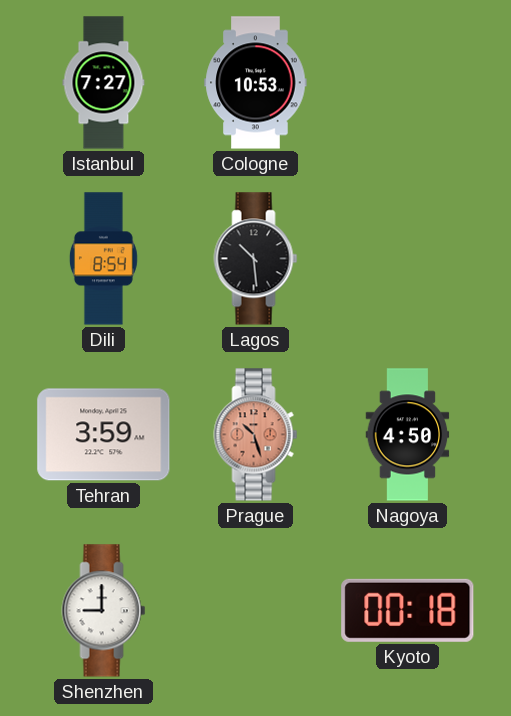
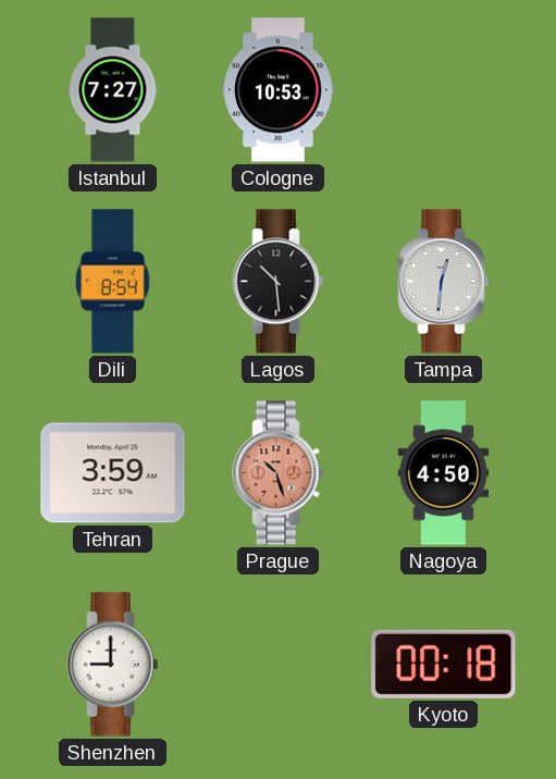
Tampa: none -> 12:31 (444, 282)
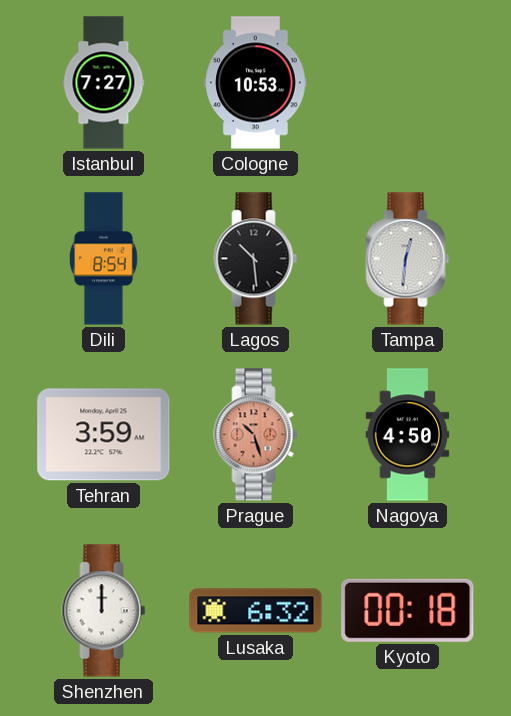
Shenzhen: 9:00 -> 12:00 (104, 611)
Lusaka: none -> 6:32 (256, 611)
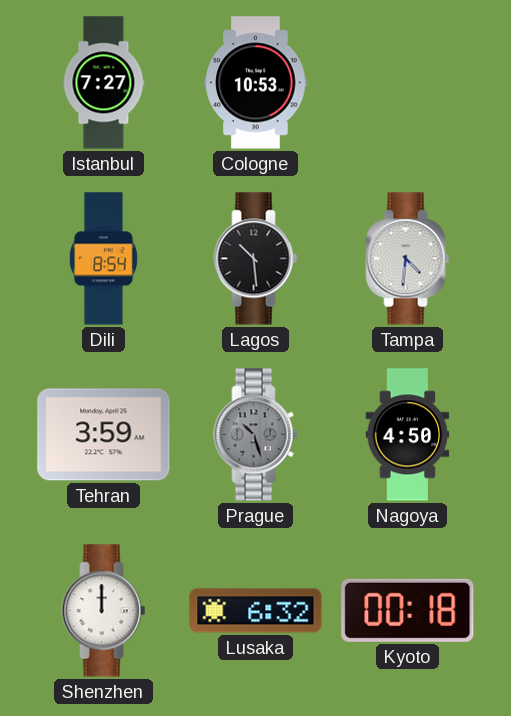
Tampa: 12:31 -> 4:31 (408, 259)
Prague dial: salmon -> grey (256, 435)
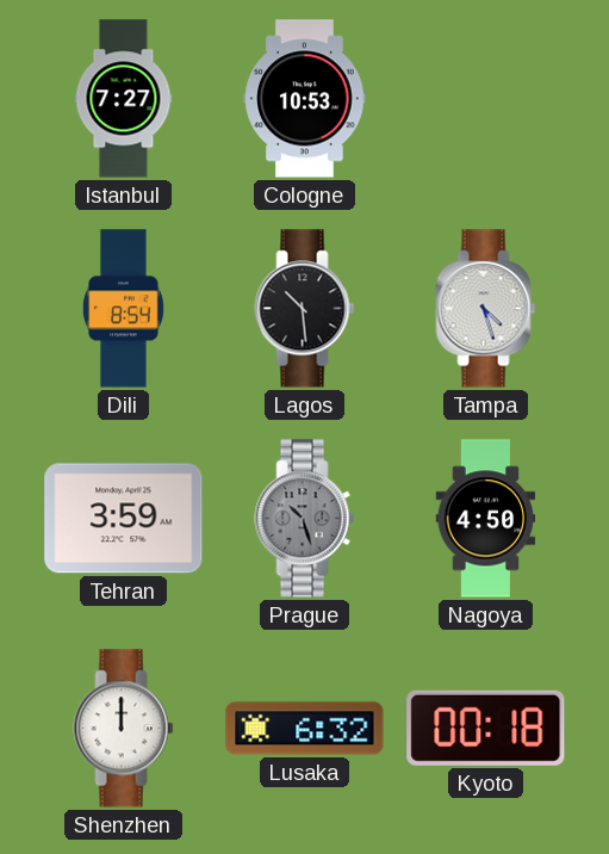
Tampa: 4:31 -> 4:27 (486, 309)
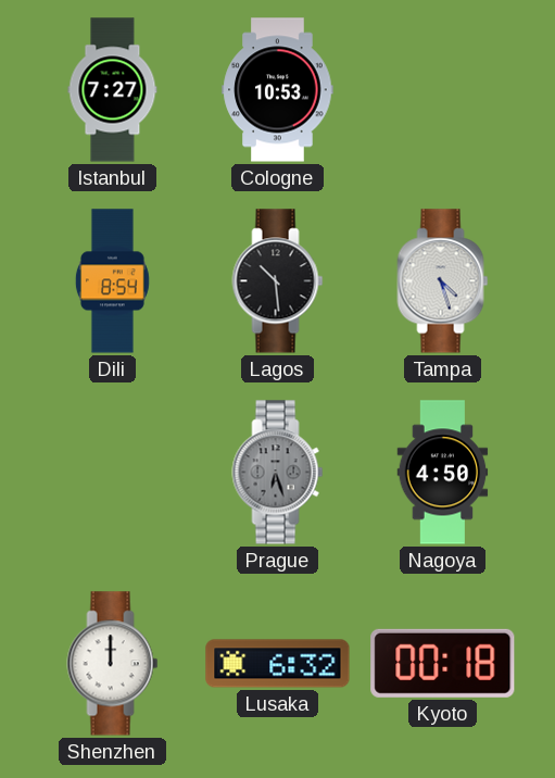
Tehran: 3:59 -> none (124, 519)
Prague: 10:27 -> 6:27 (278, 473)
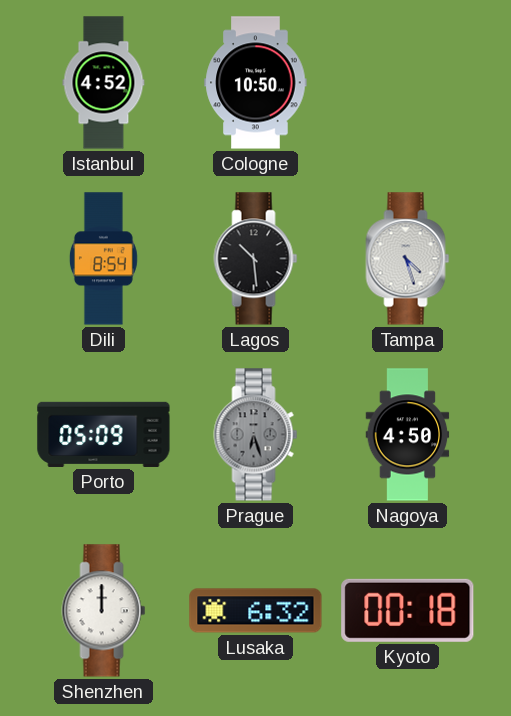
Istanbul: 7:27 -> 4:52 (104, 83)
Cologne: 10:53 -> 10:50 (256, 83)
Porto: none -> 05:09 (104, 434)
